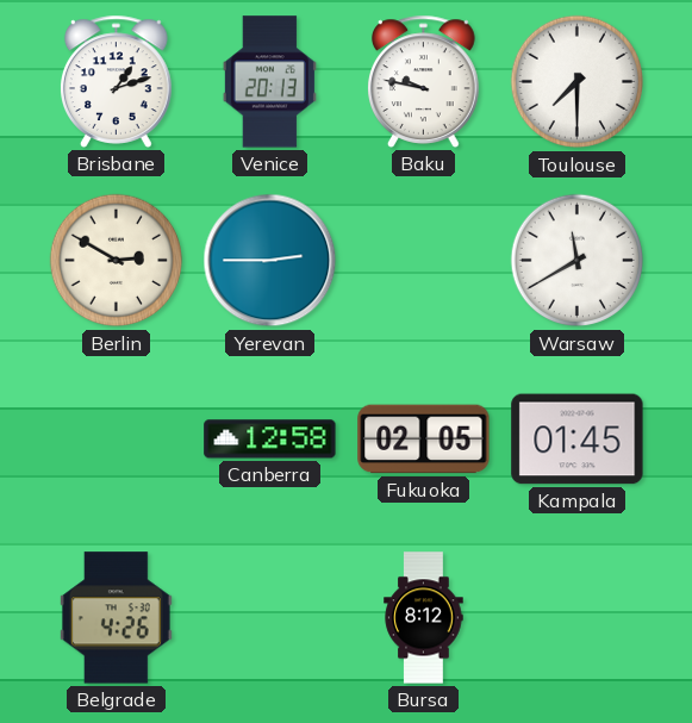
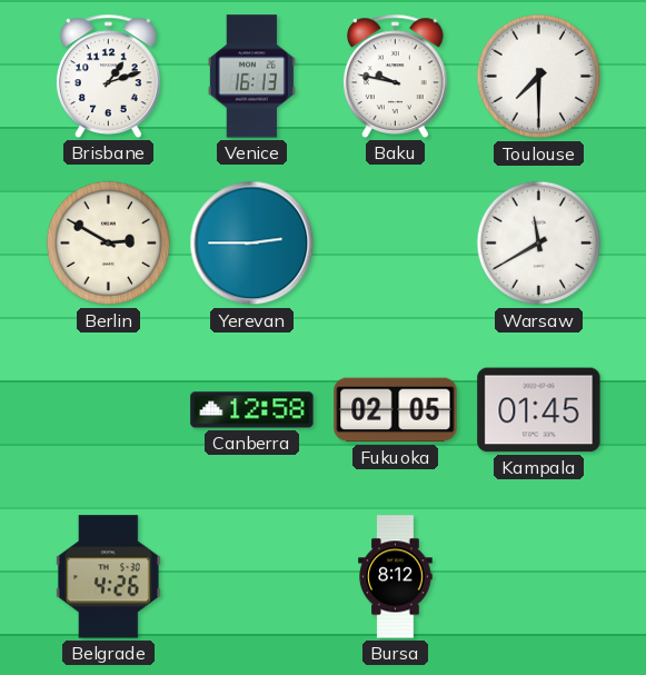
Venice: 20:13 -> 16:13 (251, 77)
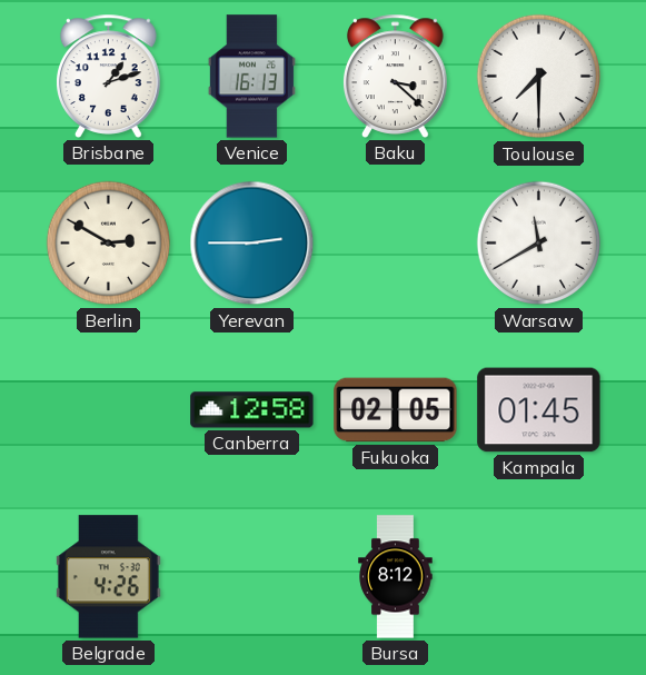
Baku: 9:47 -> 3:22 (396, 76)
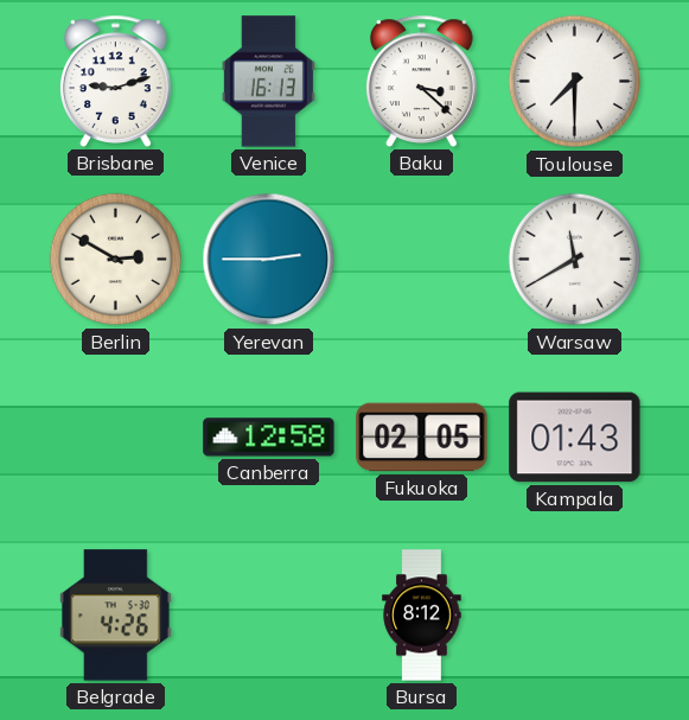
Brisbane: 1:12 -> 9:12 (116, 81)
Kampala: 01:45 -> 01:43 (575, 438)
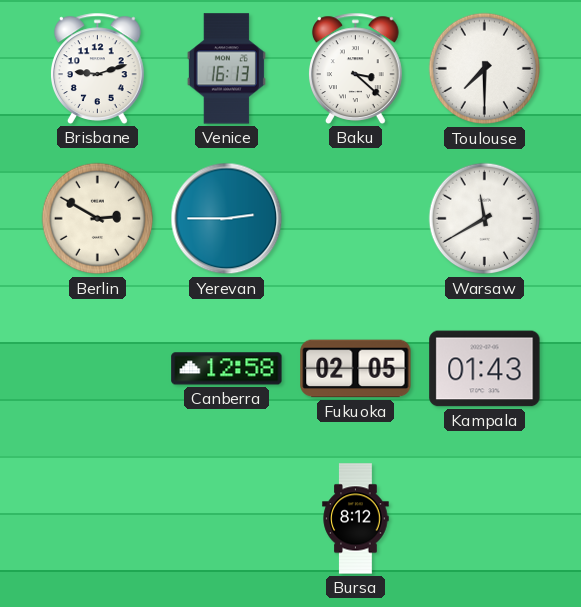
Belgrade: 4:26 -> none (115, 616)
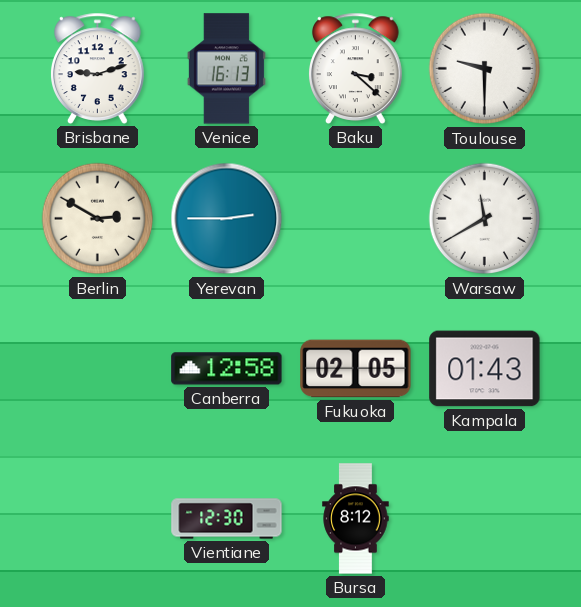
Toulouse: 7:30 -> 9:30 (485, 69)
Vientiane: none -> 12:30 (227, 519)
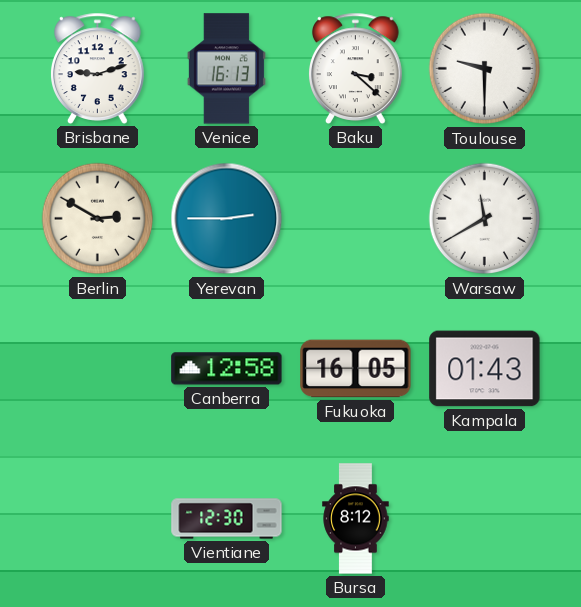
Fukuoka: 02:05 -> 16:05 (356, 369)
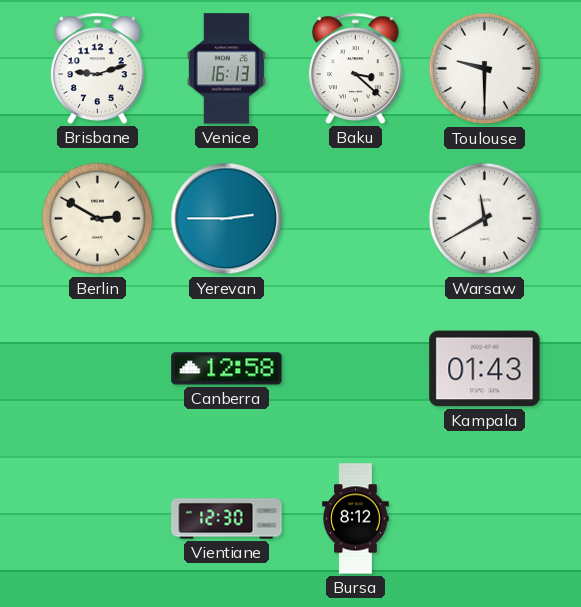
Fukuoka: 16:05 -> none (356, 369)
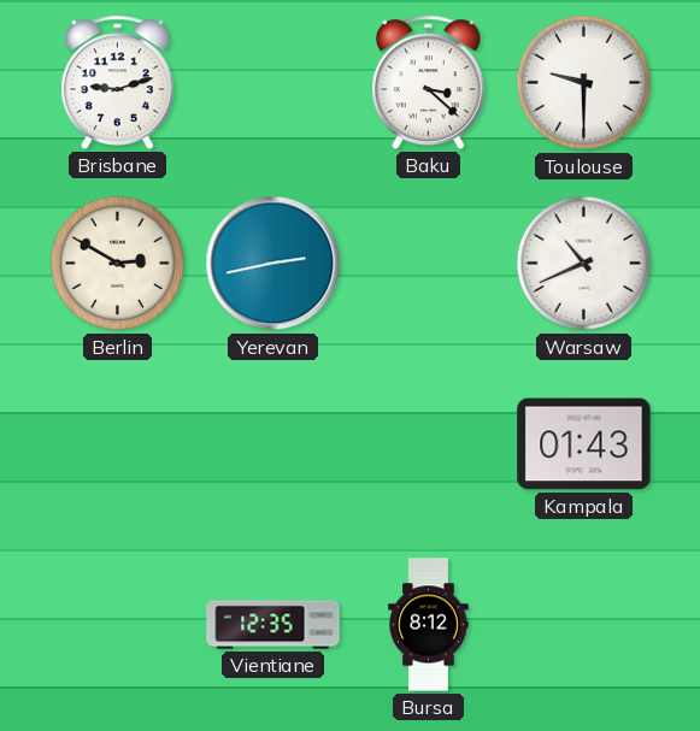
Venice: 16:13 -> none (226, 69)
Yerevan: 2:45 -> 2:43 (273, 264)
Warsaw: 11:40 -> 10:41 (584, 264)
Canberra: 12:58 -> none (227, 369)
Vientiane: 12:30 -> 12:35 (273, 625)
